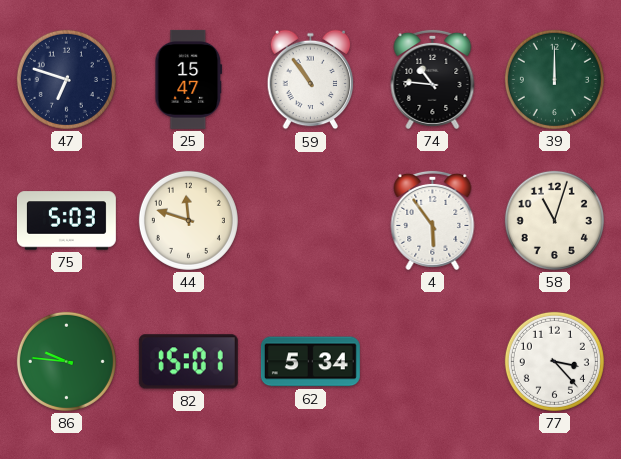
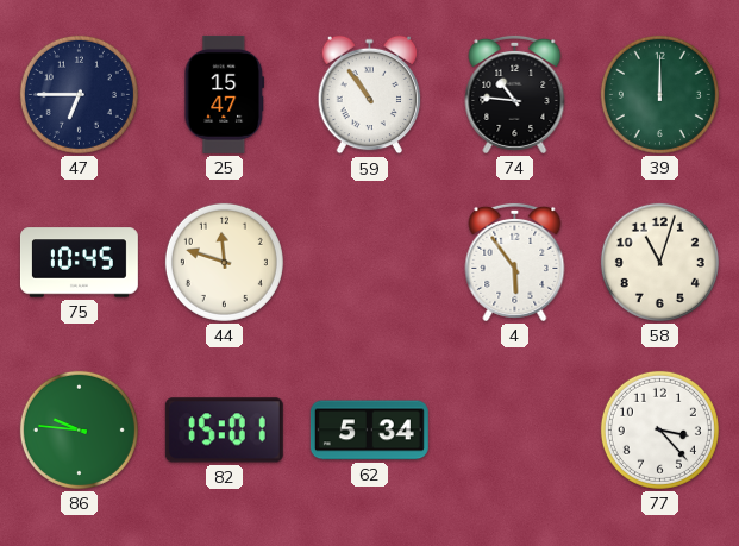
47: 6:48 -> 6:45 (79, 94)
75: 5:03 -> 10:45 (79, 263)
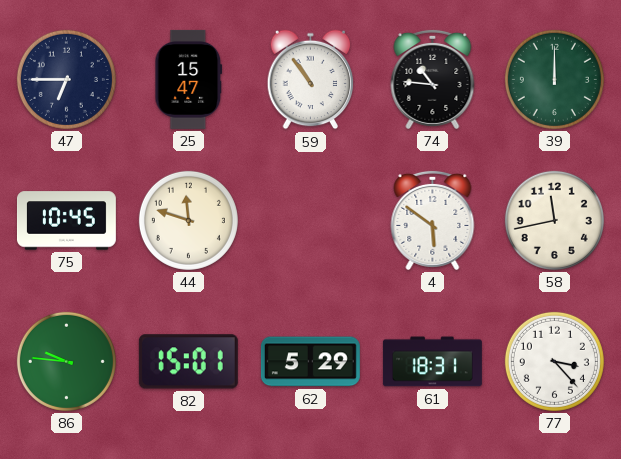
4: 5:54 -> 5:51 (433, 220)
58: 11:03 -> 11:43 (554, 220)
62: 5:34 -> 5:29 (310, 362)
61: none -> 18:31 (432, 362)
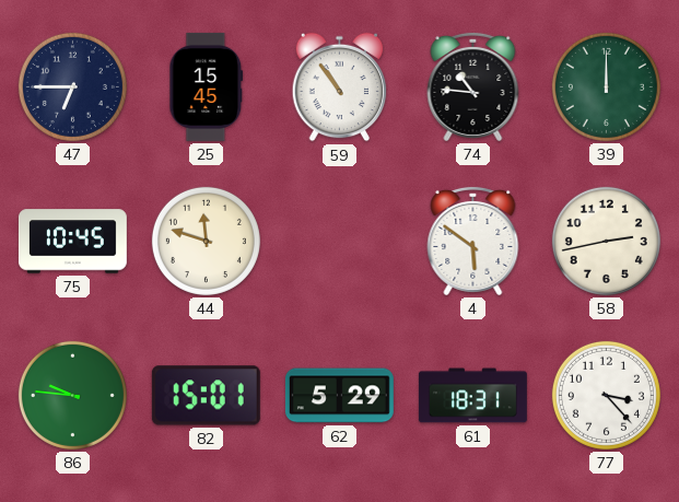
25: 15:47 -> 15:45 (207, 86)
58: 11:43 -> 2:43 (606, 241)
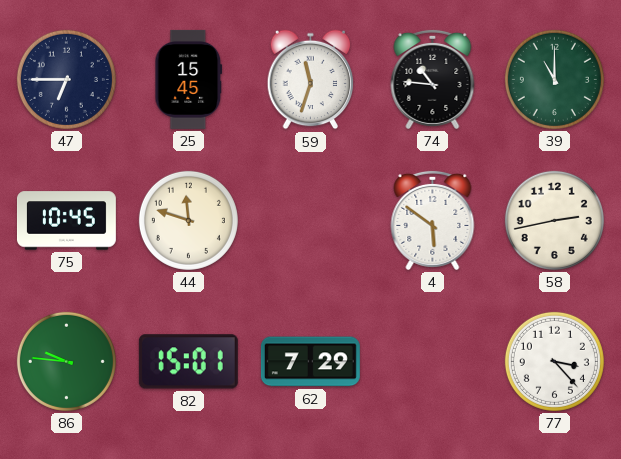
59: 10:54 -> 11:33 (311, 80)
39: 12:00 -> 11:00 (554, 79)
62: 5:29 -> 7:29 (310, 362)
61: 18:31 -> none (472, 396)
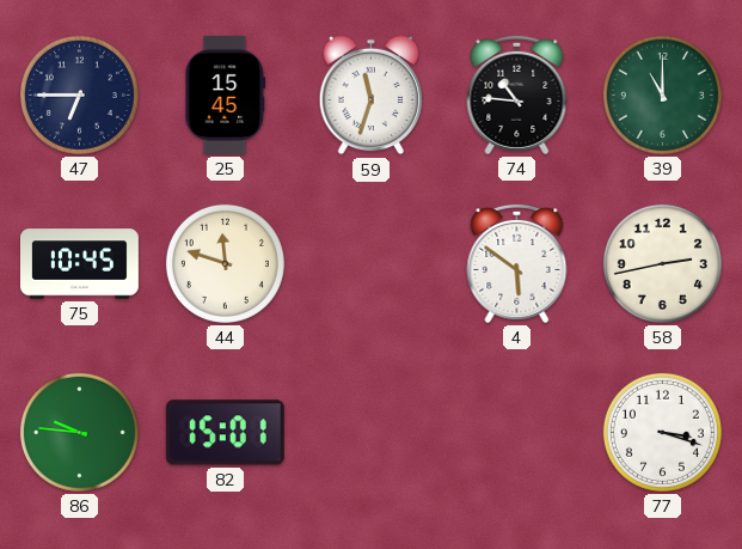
62: 7:29 -> none (310, 362)
77: 3:23 -> 3:18 (662, 432)
